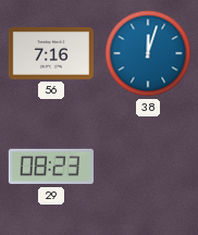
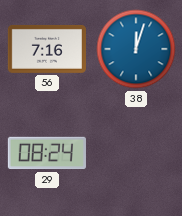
29: 08:23 -> 08:24 (47, 153)
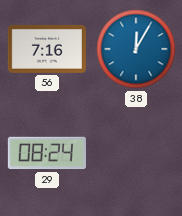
38: 12:03 -> 12:05 (136, 49)
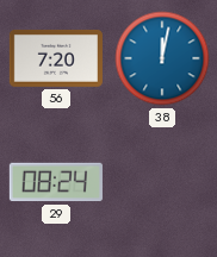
56: 7:16 -> 7:20 (56, 58)
38: 12:05 -> 12:02 (162, 58)
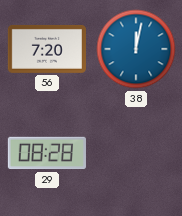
29: 08:24 -> 08:28 (47, 153)
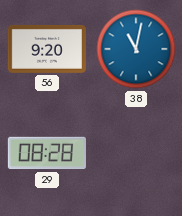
56: 7:20 -> 9:20 (47, 49)
38: 12:02 -> 11:02 (136, 49)
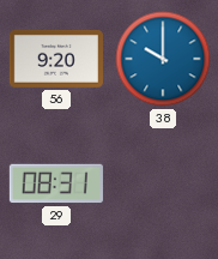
38: 11:02 -> 10:00 (163, 59)
29: 08:28 -> 08:31 (56, 183)
